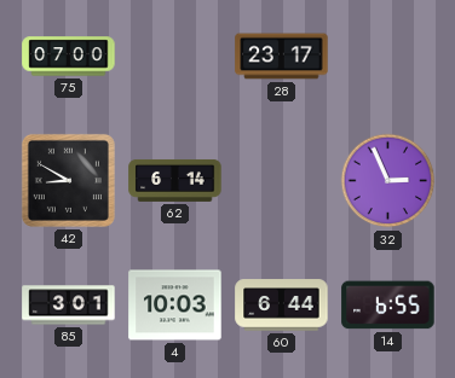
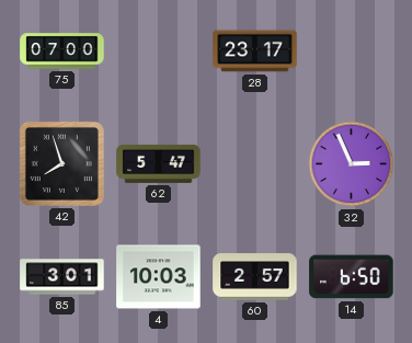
42: 8:50 -> 7:57 (61, 163)
62: 6:14 -> 5:47 (159, 163)
60: 6:44 -> 2:57 (255, 277)
14: 6:55 -> 6:50 (352, 277)
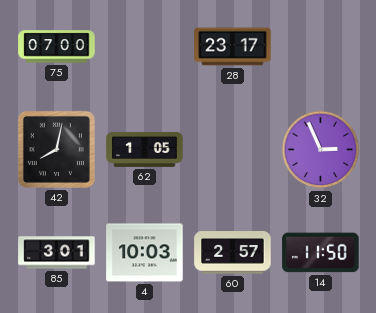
42: 7:57 -> 8:02 (56, 149)
62: 5:47 -> 1:05 (145, 149)
14: 6:50 -> 11:50 (321, 253)
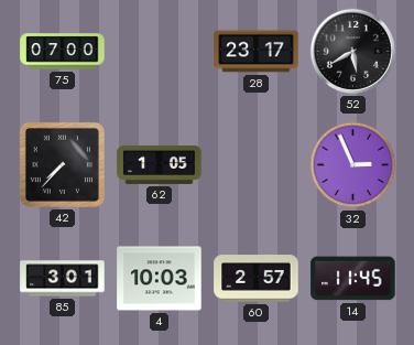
52: none -> 5:40 (352, 51)
42: 8:02 -> 7:37 (62, 164)
14: 11:50 -> 11:45 (353, 279)
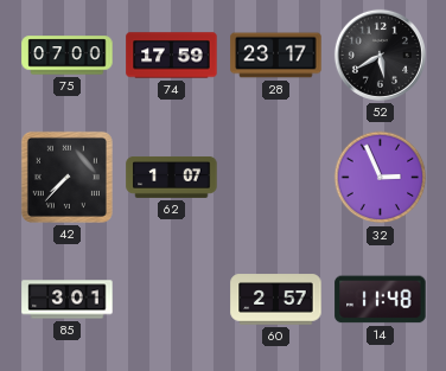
74: none -> 17:59 (172, 56)
62: 1:05 -> 1:07 (172, 177)
4: 10:03 -> none (160, 279)
14: 11:45 -> 11:48 (381, 300)
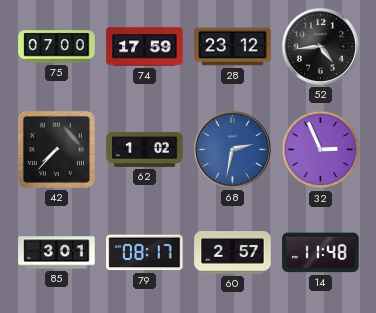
28: 23:17 -> 23:12 (233, 47)
52: 5:40 -> 4:44 (320, 46)
62: 1:07 -> 1:02 (145, 149)
68: none -> 2:32 (232, 149)
79: none -> 08:17 (145, 253)
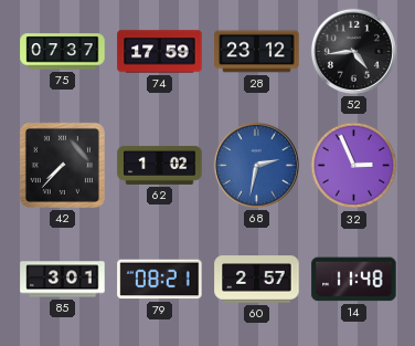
75: 07:00 -> 07:37 (63, 52)
79: 08:17 -> 08:21 (160, 280)
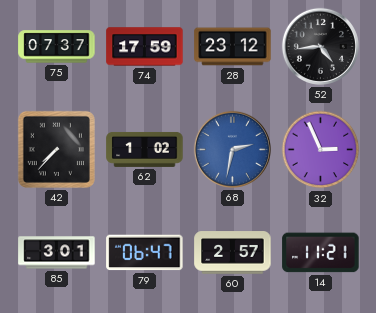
79: 08:21 -> 06:47 (145, 253)
14: 11:48 -> 11:21 (321, 253)
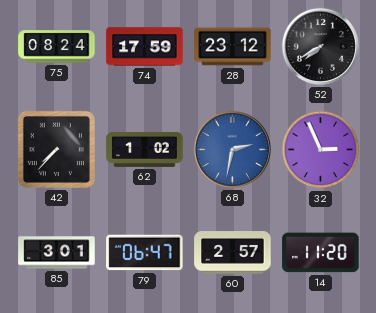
75: 07:37 -> 08:24 (57, 47)
52: 4:44 -> 7:40 (320, 46)
14: 11:21 -> 11:20 (321, 253)
